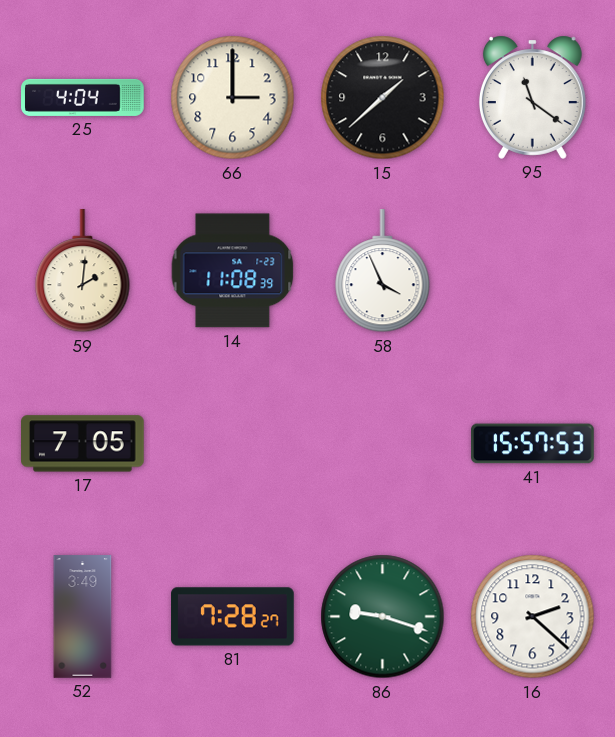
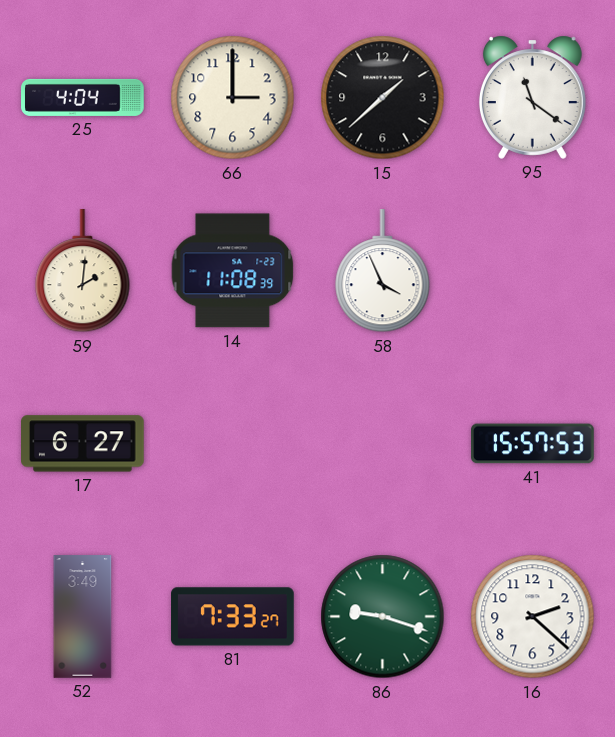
17: 7:05 -> 6:27 (83, 444)
81: 7:28 -> 7:33 (233, 617)
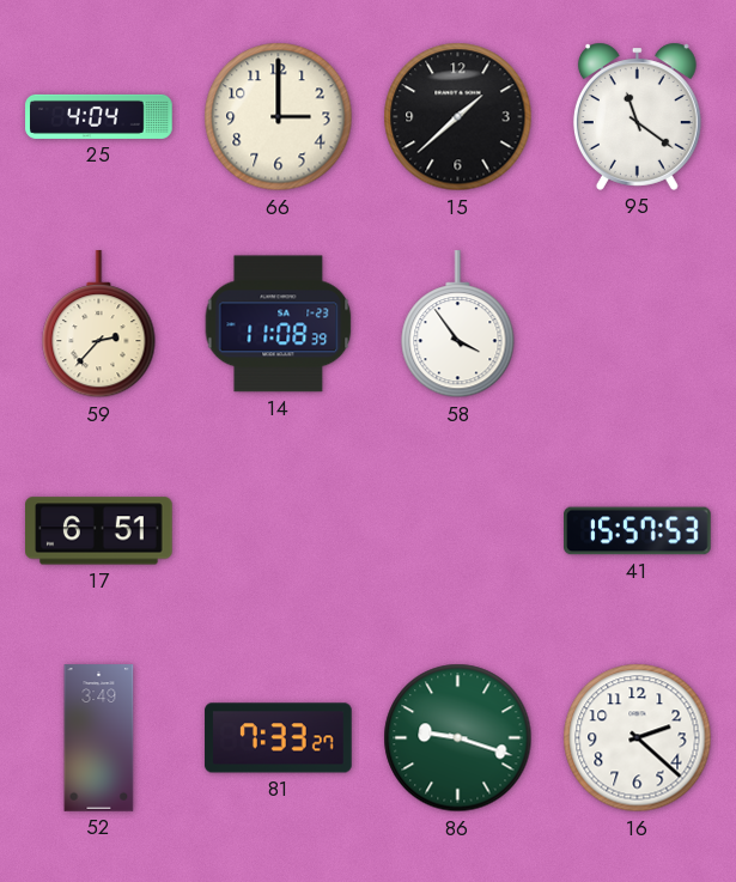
59: 2:01 -> 2:37 (99, 324)
58: 3:56 -> 3:54 (458, 324)
17: 6:27 -> 6:51 (99, 531)
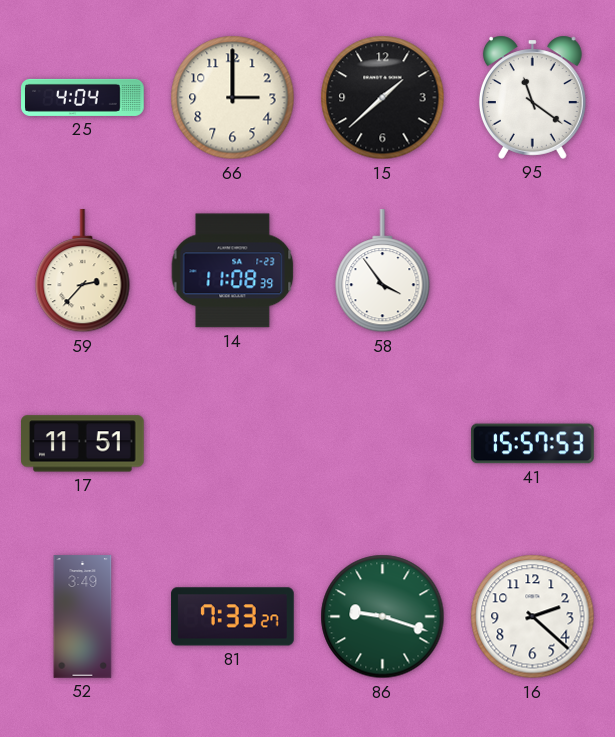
17: 6:51 -> 11:51 (83, 444)
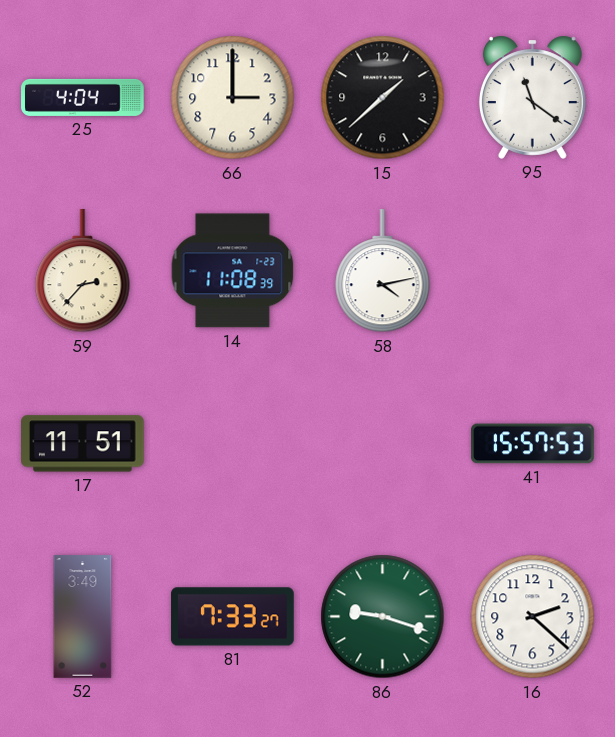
58: 3:54 -> 4:13 (383, 271)
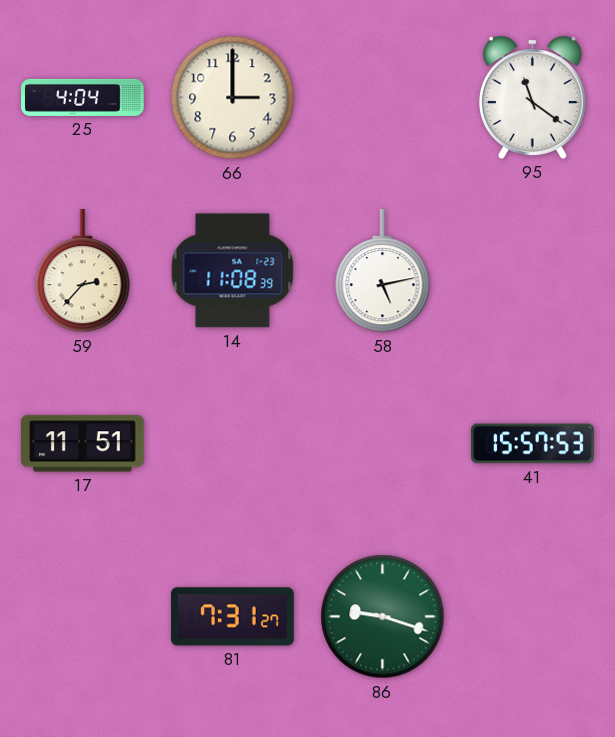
15: 1:38 -> none (383, 98)
58: 4:13 -> 5:13 (383, 271)
52: 3:49 -> none (83, 617)
81: 7:33 -> 7:31 (233, 617)
16: 2:22 -> none (533, 617)
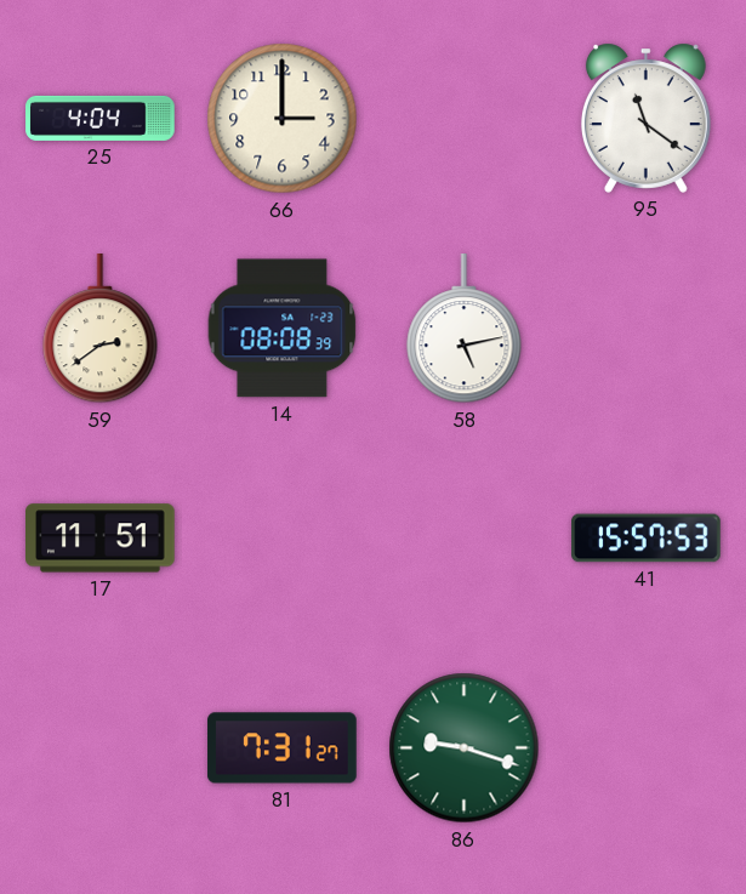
59: 2:37 -> 2:39 (101, 329)
14: 11:08 -> 08:08 (283, 329)
